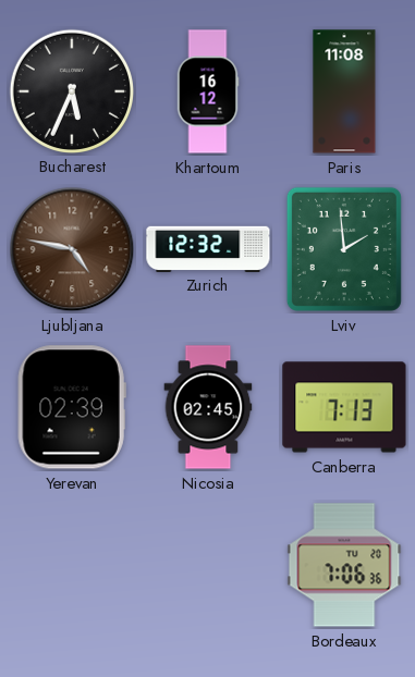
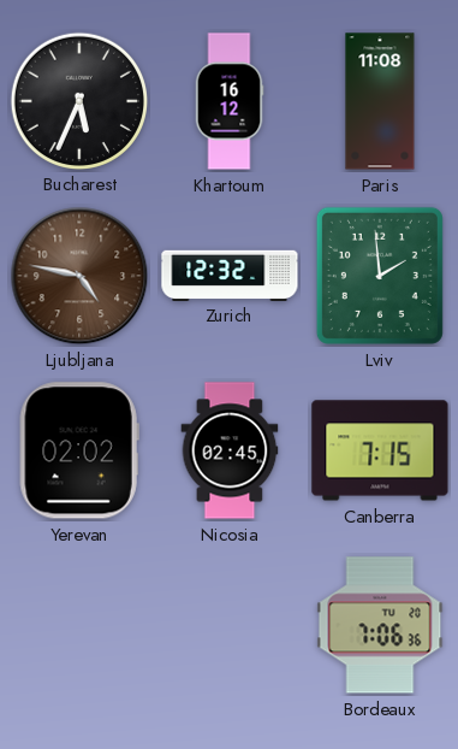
Yerevan: 02:39 -> 02:02 (79, 450)
Canberra: 7:13 -> 7:15 (380, 450)
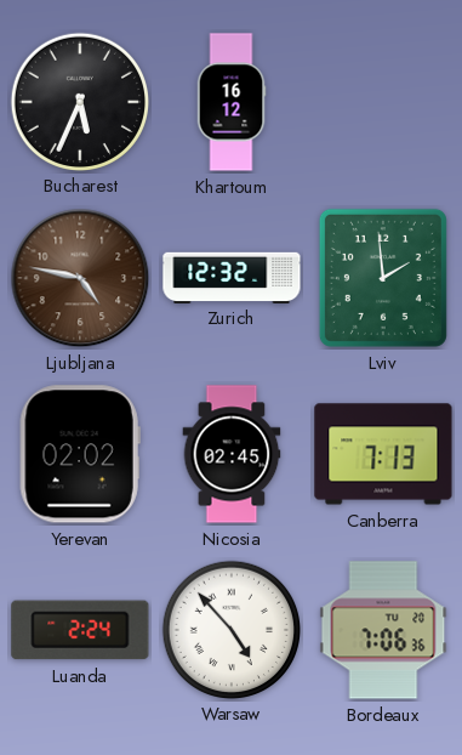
Paris: 11:08 -> none (380, 101)
Canberra: 7:15 -> 7:13 (383, 454)
Luanda: none -> 2:24 (80, 630)
Warsaw: none -> 4:53 (230, 629)
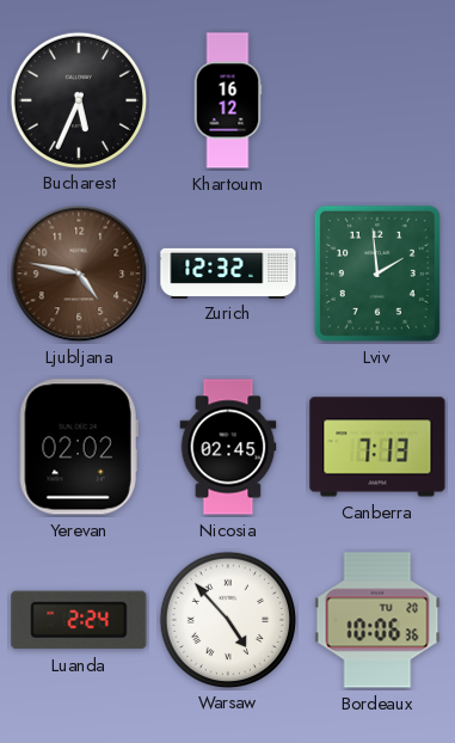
Bordeaux: 7:06 -> 10:06 (377, 620)
